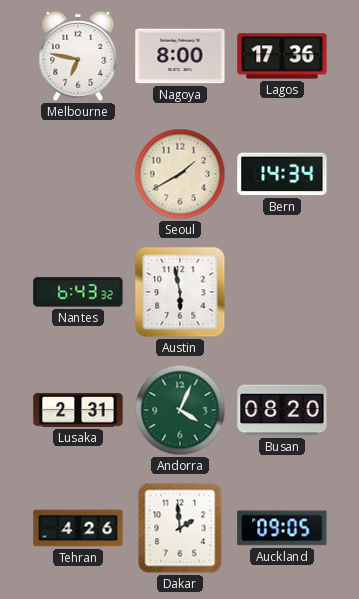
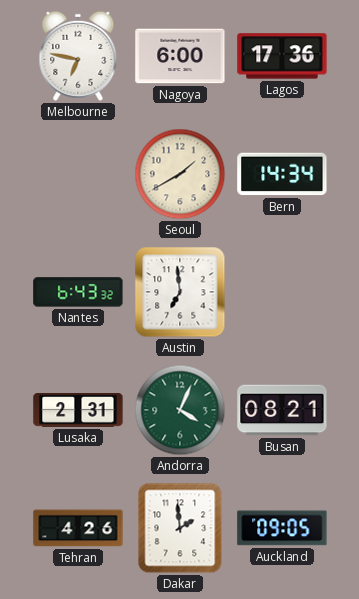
Nagoya: 8:00 -> 6:00 (180, 56)
Austin: 5:58 -> 6:59 (180, 292)
Busan: 08:20 -> 08:21 (282, 410)
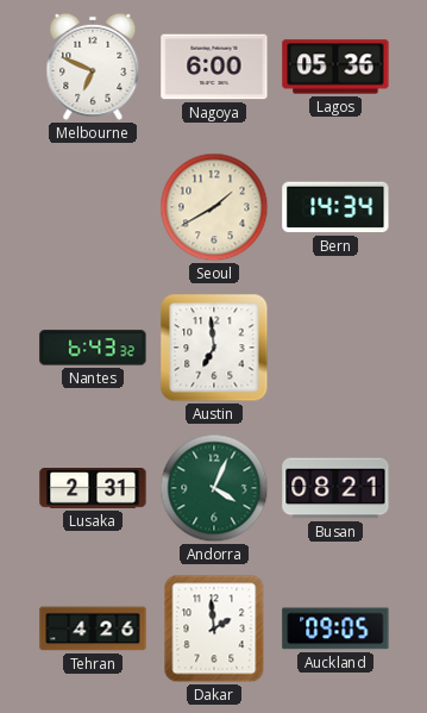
Melbourne: 6:47 -> 6:49 (93, 67)
Lagos: 17:36 -> 05:36 (335, 67)
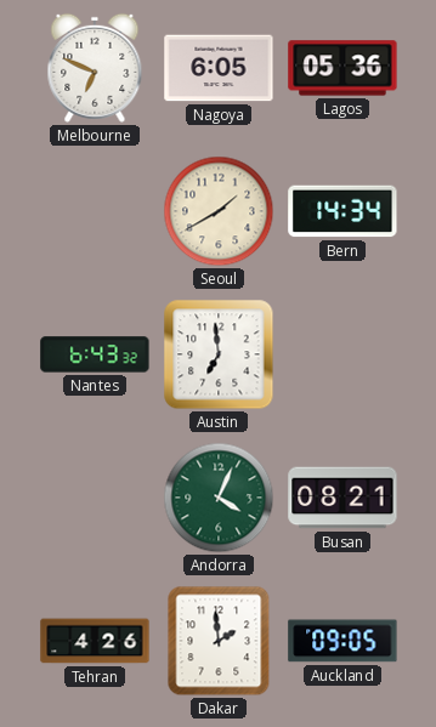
Nagoya: 6:00 -> 6:05 (219, 68)
Lusaka: 2:31 -> none (93, 489)
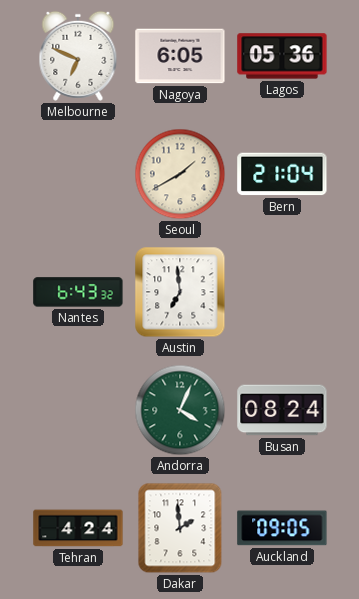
Bern: 14:34 -> 21:04 (282, 174)
Busan: 08:21 -> 08:24 (282, 410)
Tehran: 4:26 -> 4:24 (78, 528)
